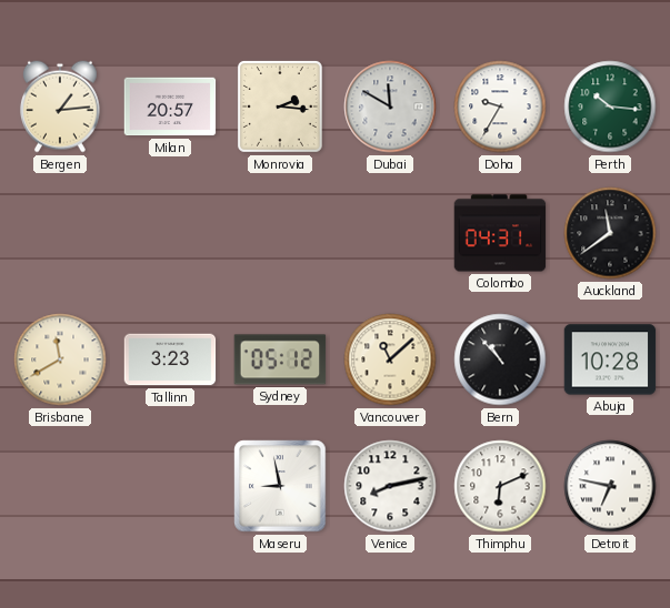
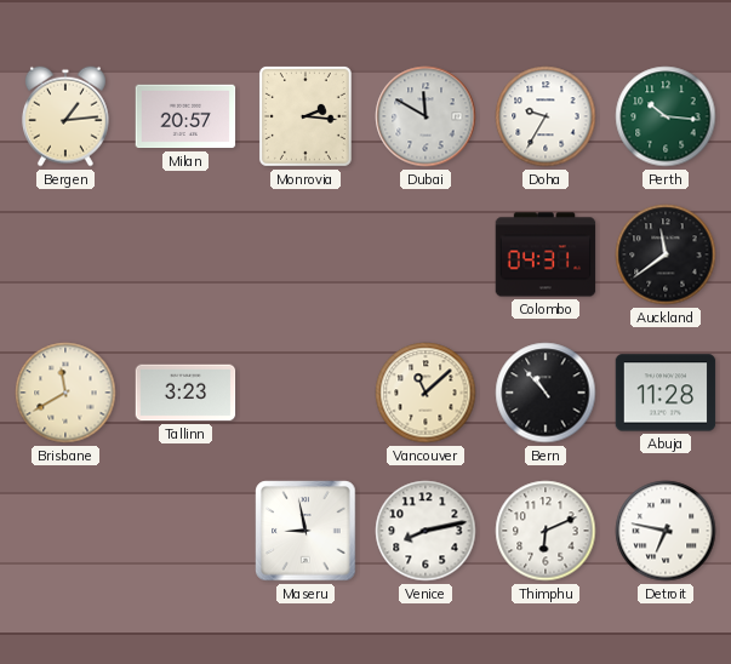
Sydney: 05:12 -> none (280, 359)
Abuja: 10:28 -> 11:28 (666, 393)
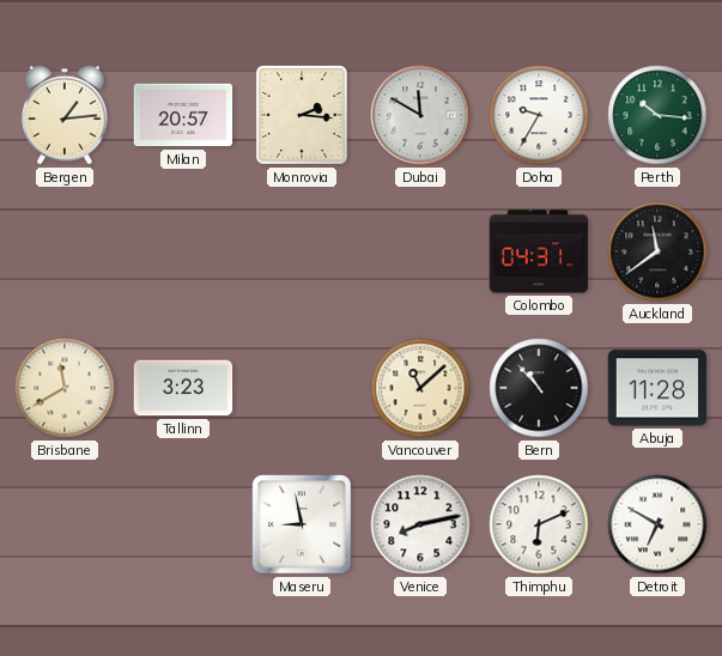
Detroit: 6:47 -> 6:50 (657, 524)
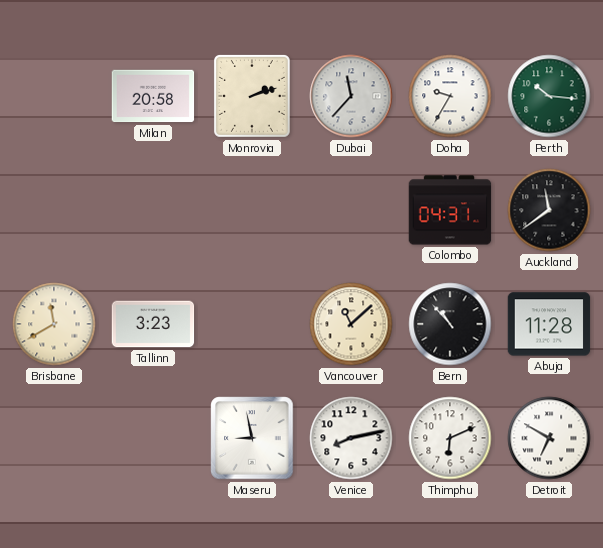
Bergen: 1:14 -> none (65, 115)
Milan: 20:57 -> 20:58 (153, 96)
Monrovia: 2:16 -> 2:12 (252, 96)
Dubai: 11:50 -> 11:37 (351, 96)
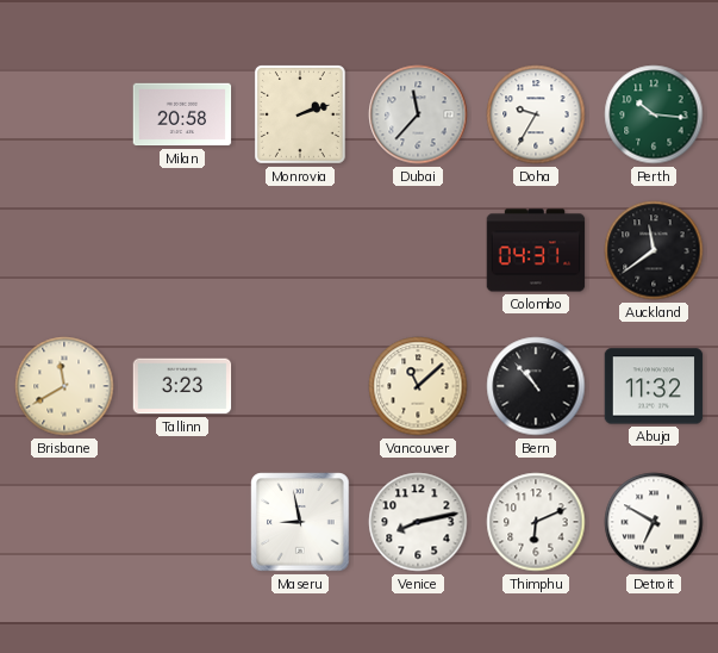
Abuja: 11:28 -> 11:32 (654, 386)
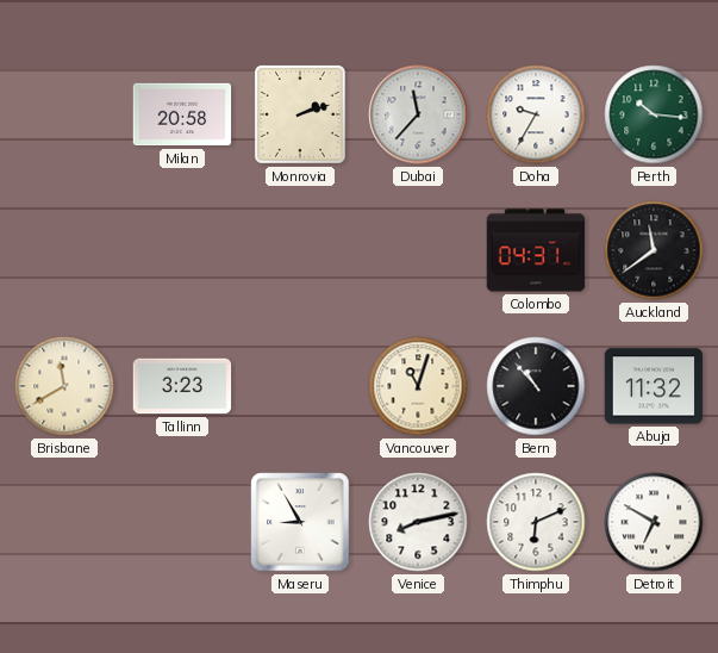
Vancouver: 11:08 -> 11:03 (418, 386)
Maseru: 8:58 -> 8:55 (300, 522)
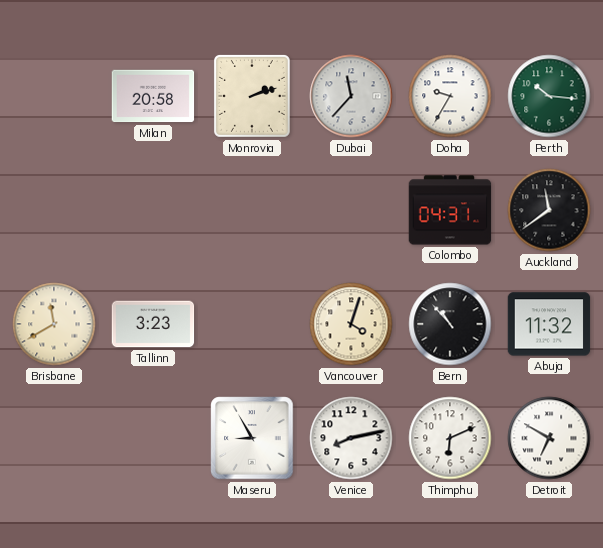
Vancouver: 11:03 -> 4:03 (351, 324)
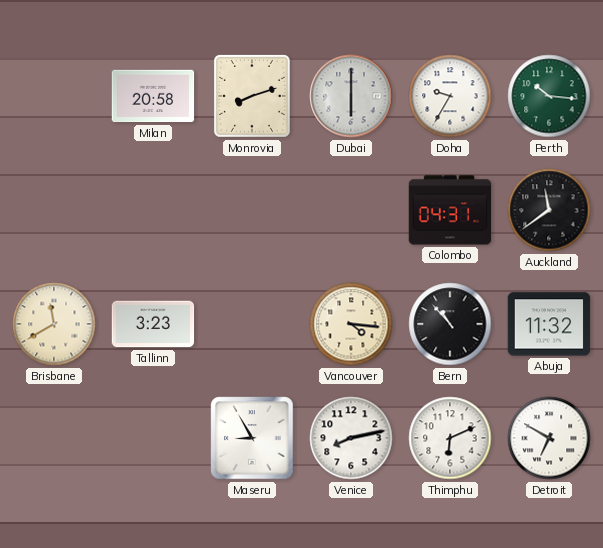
Monrovia: 2:12 -> 8:12 (252, 96)
Dubai: 11:37 -> 6:00 (351, 96)
Vancouver: 4:03 -> 4:16 (351, 324)
